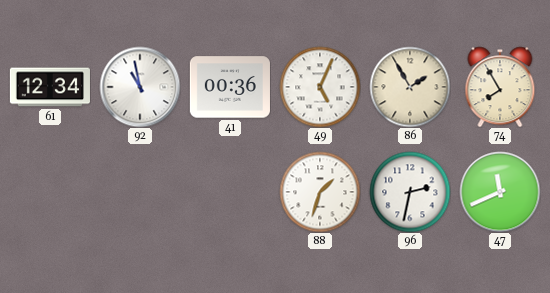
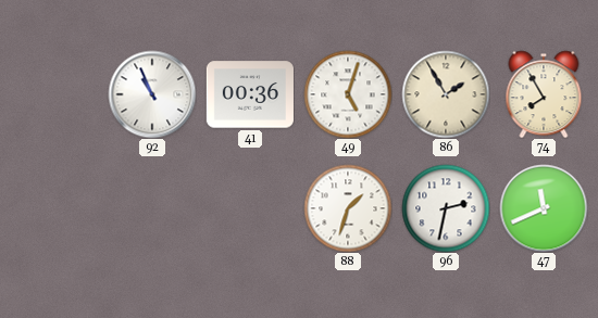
61: 12:34 -> none (50, 87)
92: 10:58 -> 10:56 (152, 94)
49: 5:04 -> 5:03 (348, 94)
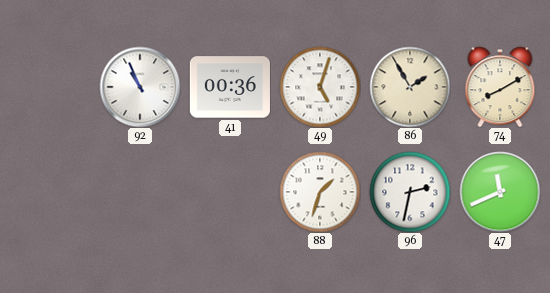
74: 7:55 -> 8:10 (500, 87)
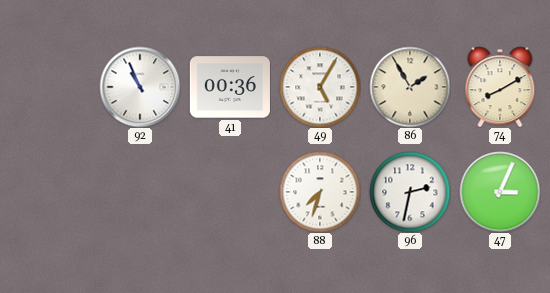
49: 5:03 -> 5:05 (320, 87)
88: 1:33 -> 7:33 (320, 192)
47: 11:41 -> 3:04 (500, 192)
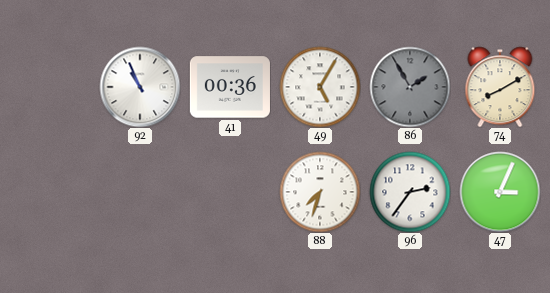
86 dial: cream -> grey (410, 87)
96: 2:32 -> 2:36 (410, 192)
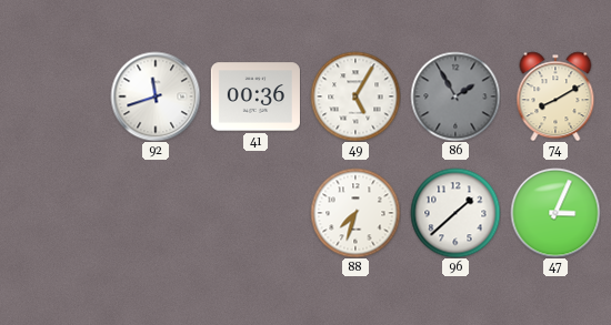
92: 10:56 -> 11:42 (156, 97)
96: 2:36 -> 1:38 (455, 213)
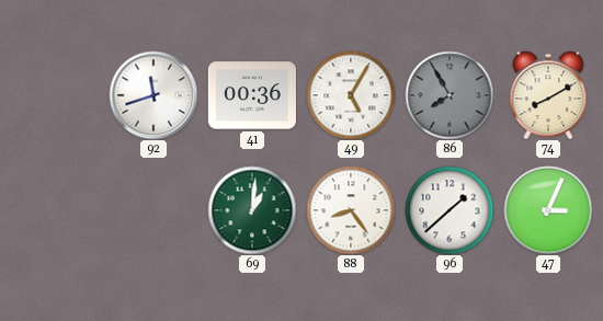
86: 1:55 -> 7:55 (450, 95)
69: none -> 1:01 (252, 210)
88: 7:33 -> 8:24 (351, 210)
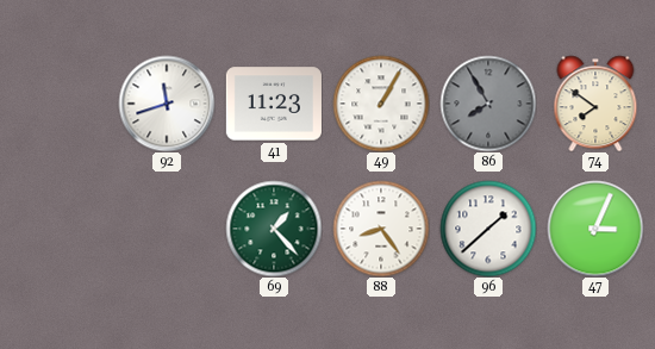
41: 00:36 -> 11:23 (274, 104)
49: 5:05 -> 1:05 (381, 104)
74: 8:10 -> 7:51 (595, 104)
69: 1:01 -> 1:23 (274, 229)
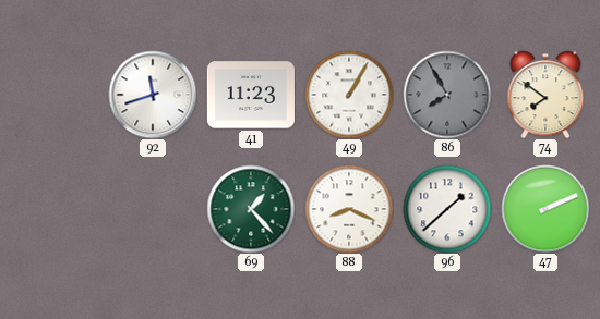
88: 8:24 -> 8:19 (349, 209)
47: 3:04 -> 2:11 (545, 209)
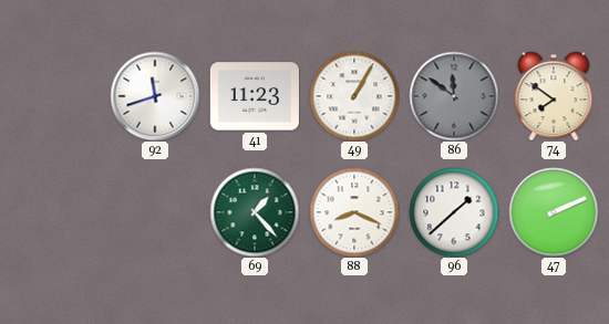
86: 7:55 -> 11:51 (454, 96)
